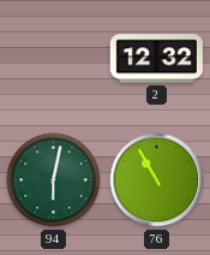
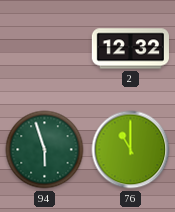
94: 6:02 -> 5:57 (45, 150)
76: 10:55 -> 11:00 (131, 150)
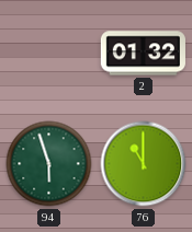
2: 12:32 -> 01:32 (143, 54)
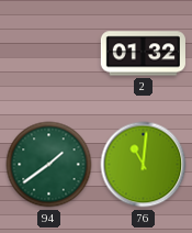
94: 5:57 -> 1:39 (49, 165)
76: 11:00 -> 11:01 (144, 165)
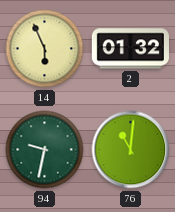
14: none -> 5:56 (45, 49)
94: 1:39 -> 9:32 (45, 150)
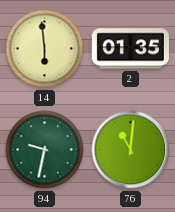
14: 5:56 -> 5:59 (45, 49)
2: 01:32 -> 01:35 (130, 49)
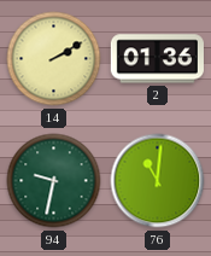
14: 5:59 -> 2:10 (54, 59)
2: 01:35 -> 01:36 (157, 59)
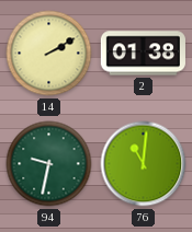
2: 01:36 -> 01:38 (143, 54)
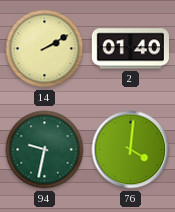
2: 01:38 -> 01:40 (130, 49)
76: 11:01 -> 4:01 (131, 150)
